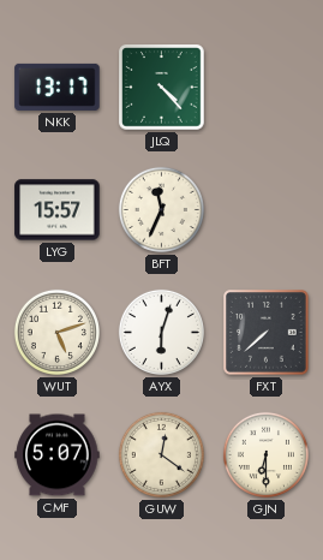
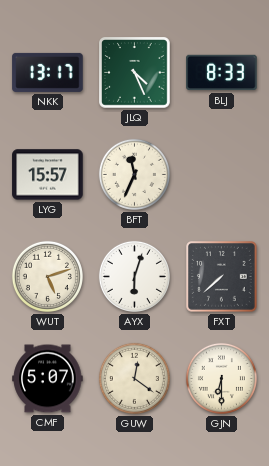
JLQ: 4:23 -> 4:26 (135, 73)
BLJ: none -> 8:33 (222, 73)
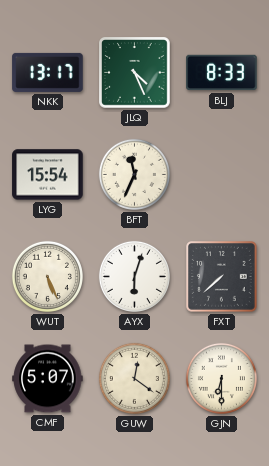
LYG: 15:57 -> 15:54 (48, 175)
WUT: 5:12 -> 5:26 (47, 276)
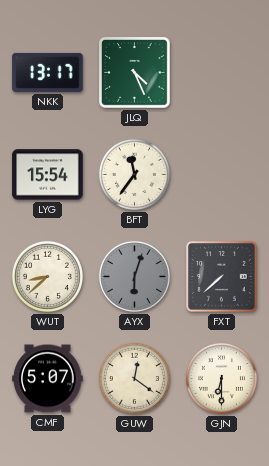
BLJ: 8:33 -> none (222, 73)
BFT: 11:34 -> 11:36 (134, 174)
WUT: 5:26 -> 8:38 (47, 276)
AYX dial: white -> grey (134, 276)
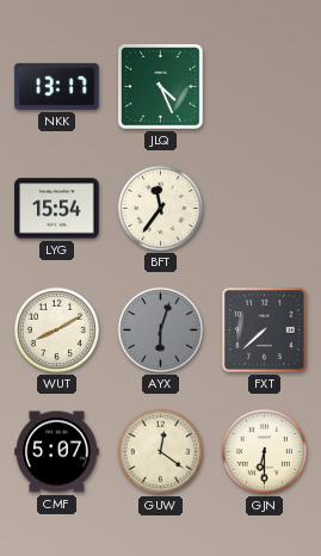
WUT: 8:38 -> 8:10 (56, 329)
